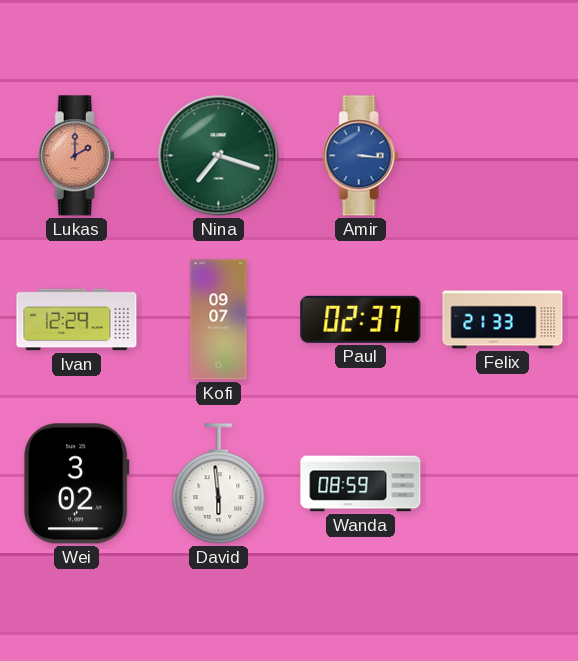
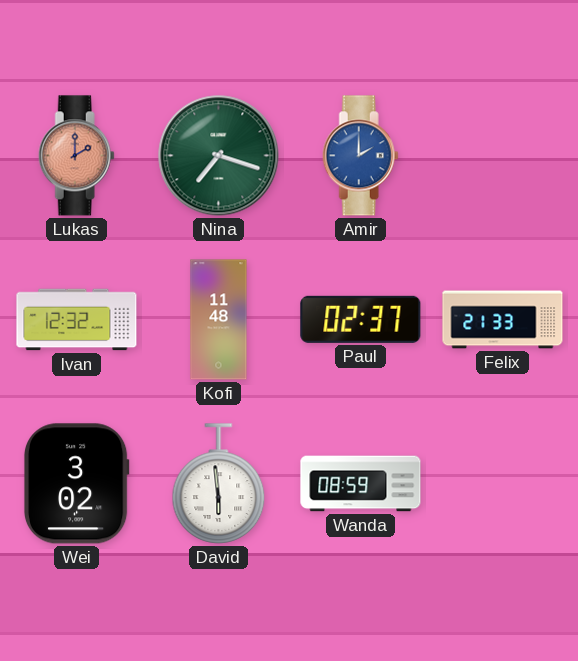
Amir: 3:16 -> 2:00 (360, 156)
Ivan: 12:29 -> 12:32 (77, 320)
Kofi: 09:07 -> 11:48 (219, 320)
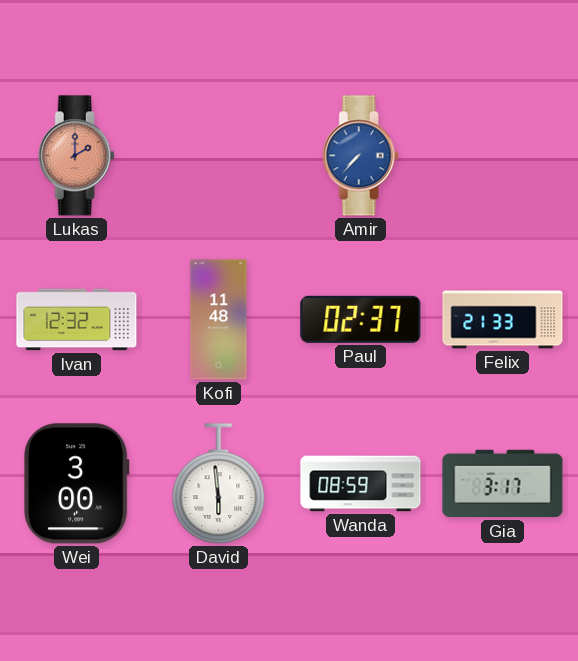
Nina: 7:18 -> none (219, 156)
Amir: 2:00 -> 7:37 (360, 156)
Wei: 3:02 -> 3:00 (76, 484)
Gia: none -> 3:17 (503, 484)
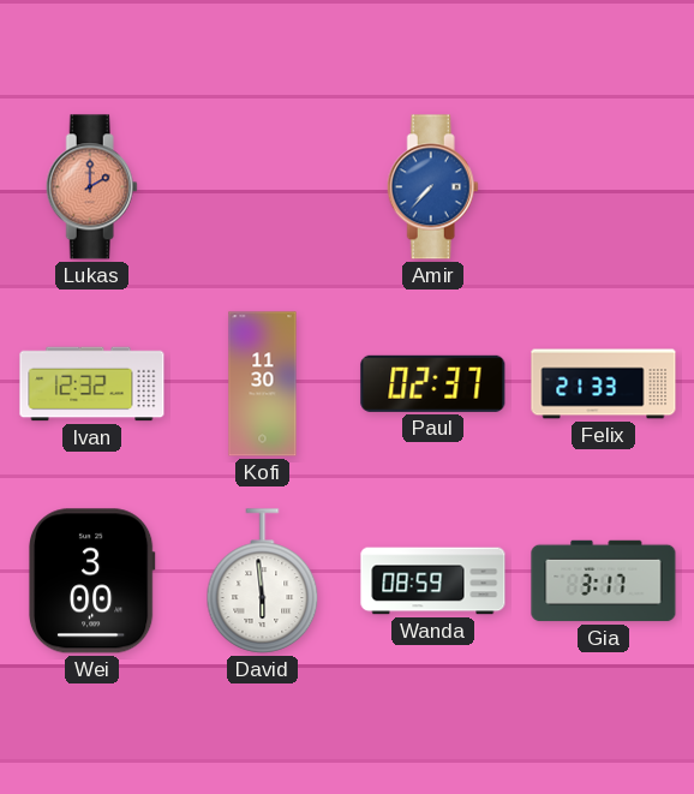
Kofi: 11:48 -> 11:30 (263, 384)
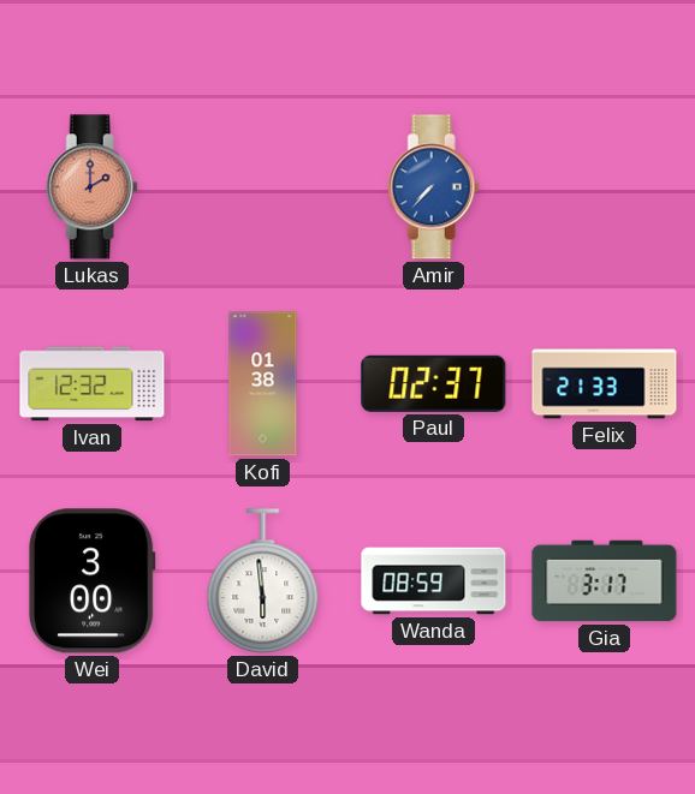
Kofi: 11:30 -> 01:38 (263, 384)
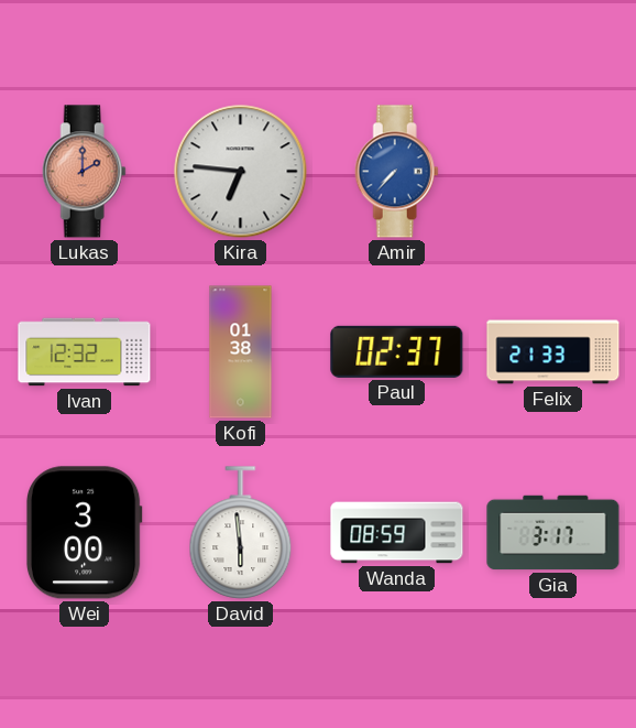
Kira: none -> 6:46 (241, 172)
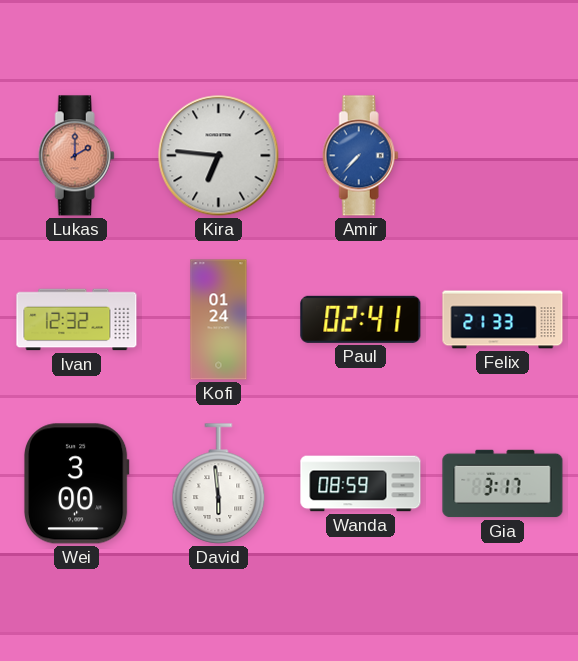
Kofi: 01:38 -> 01:24 (219, 320)
Paul: 02:37 -> 02:41 (361, 319)
